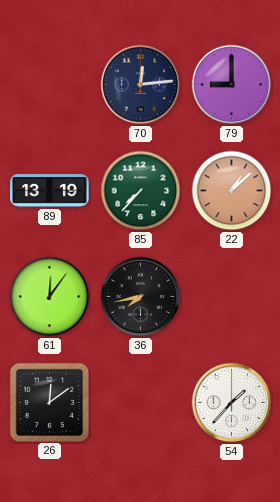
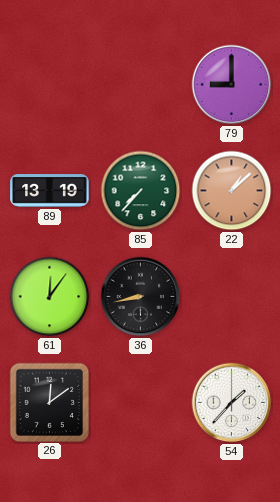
70: 12:14 -> none (141, 85)
36: 7:43 -> 8:43 (141, 297)
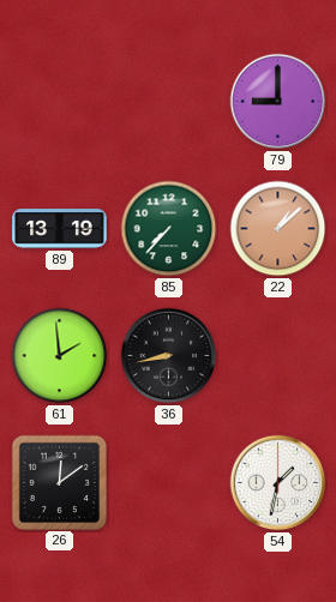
61: 12:06 -> 1:59 (60, 356)
54: 1:37 -> 1:32 (278, 483)
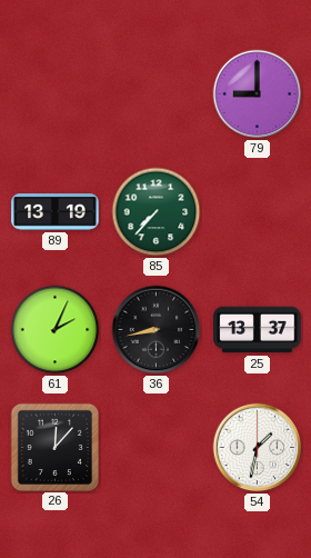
22: 1:08 -> none (278, 229)
61: 1:59 -> 2:04 (56, 330)
25: none -> 13:37 (258, 330)
26: 12:09 -> 12:07 (54, 447)
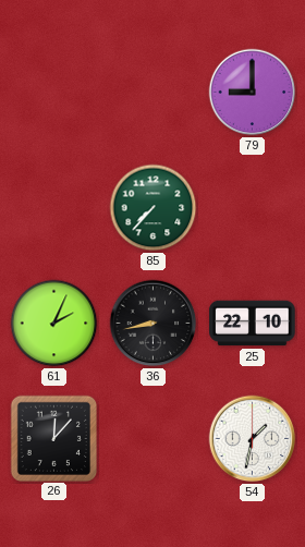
89: 13:19 -> none (56, 212)
25: 13:37 -> 22:10 (253, 324)
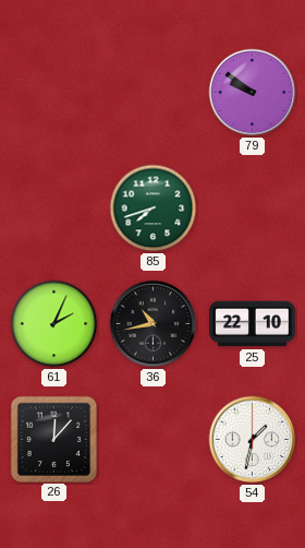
79: 9:00 -> 9:51 (253, 93)
85: 7:37 -> 7:42 (154, 209)
36: 8:43 -> 10:43 (154, 324)
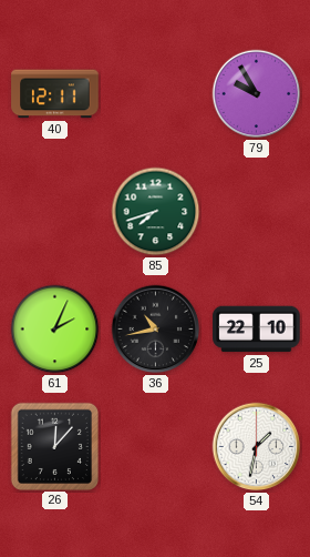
40: none -> 12:11 (55, 94)
79: 9:51 -> 9:55 (257, 94)
